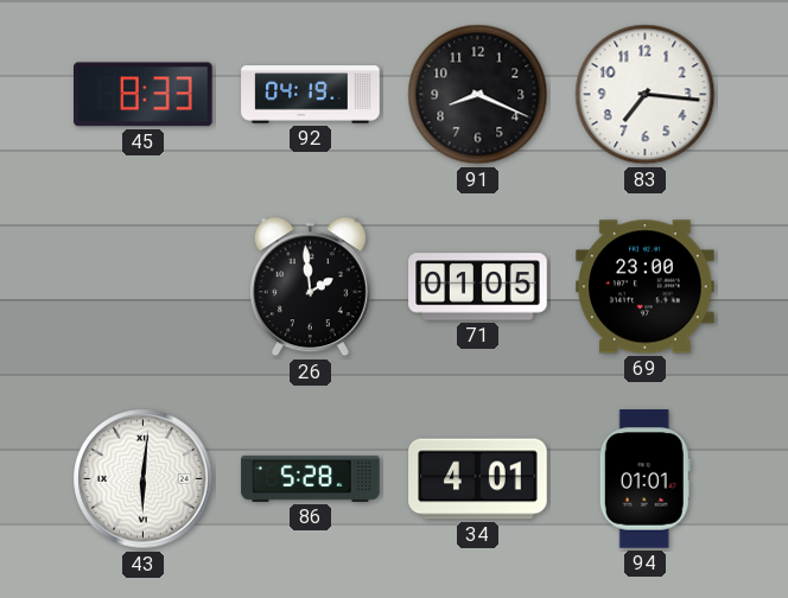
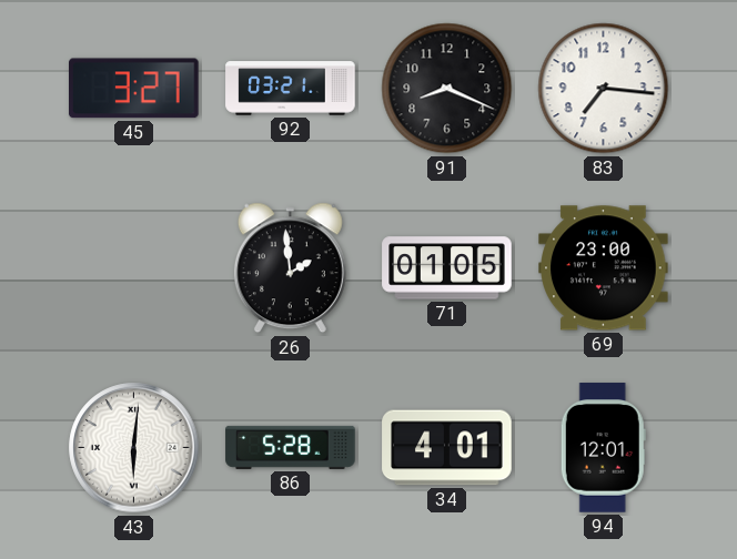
45: 8:33 -> 3:27 (134, 89)
92: 04:19 -> 03:21 (291, 89)
94: 01:01 -> 12:01 (603, 448)
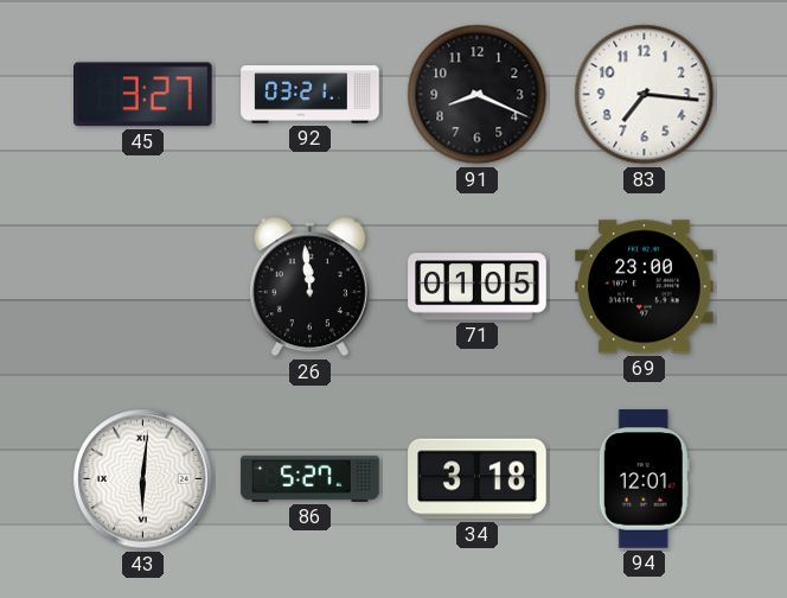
26: 1:59 -> 11:59 (309, 287)
86: 5:28 -> 5:27 (311, 478)
34: 4:01 -> 3:18 (478, 479)
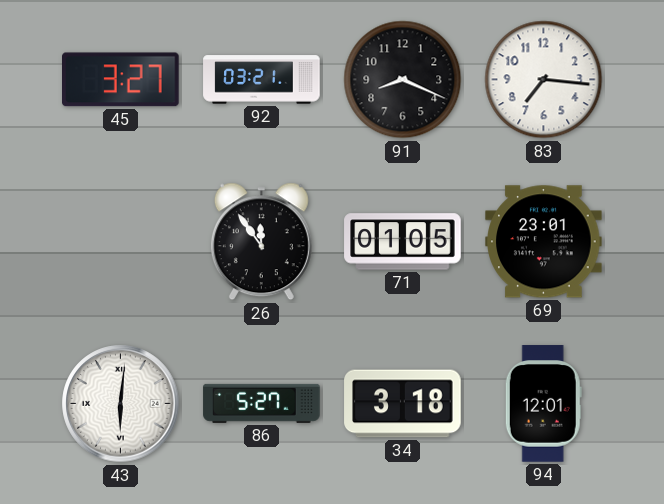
26: 11:59 -> 11:54 (261, 242)
69: 23:00 -> 23:01 (544, 242)
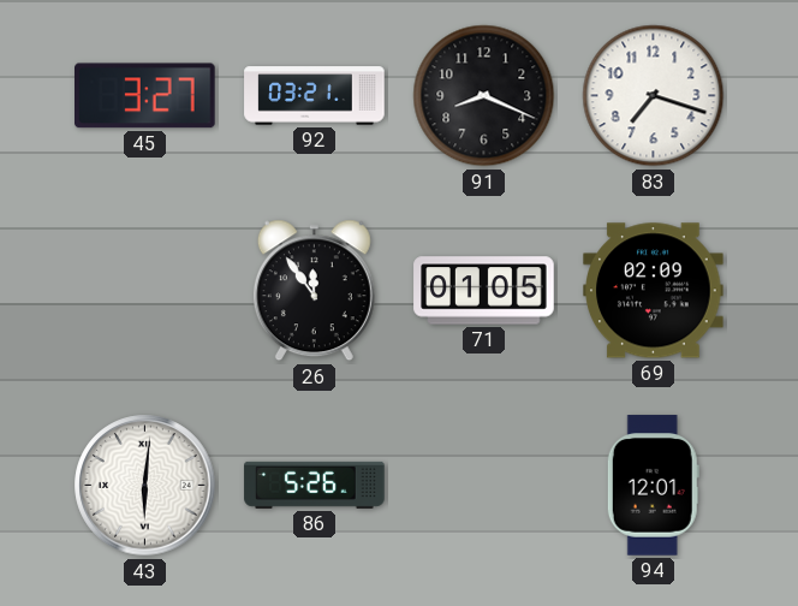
83: 7:16 -> 7:18 (654, 96)
69: 23:01 -> 02:09 (654, 291)
86: 5:27 -> 5:26 (315, 485)
34: 3:18 -> none (403, 404)
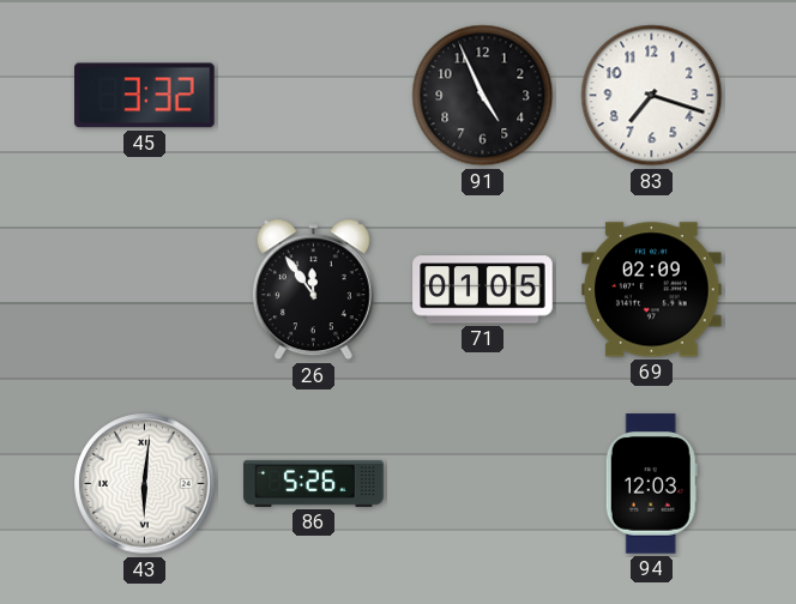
45: 3:27 -> 3:32 (145, 96)
92: 03:21 -> none (315, 96)
91: 8:19 -> 4:56 (483, 96)
94: 12:01 -> 12:03 (651, 484)
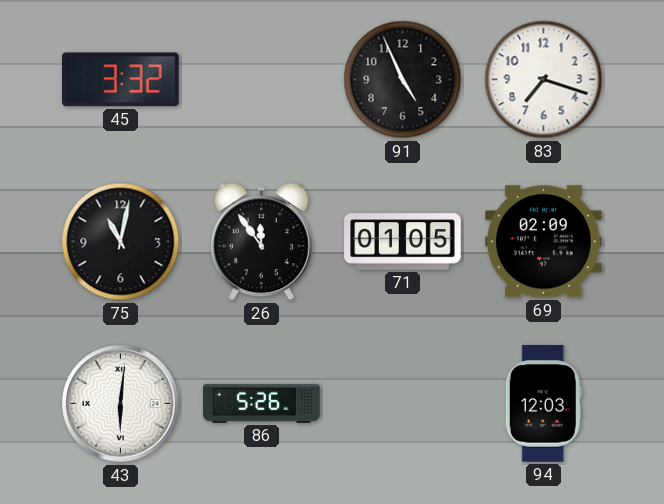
75: none -> 11:02 (121, 242)
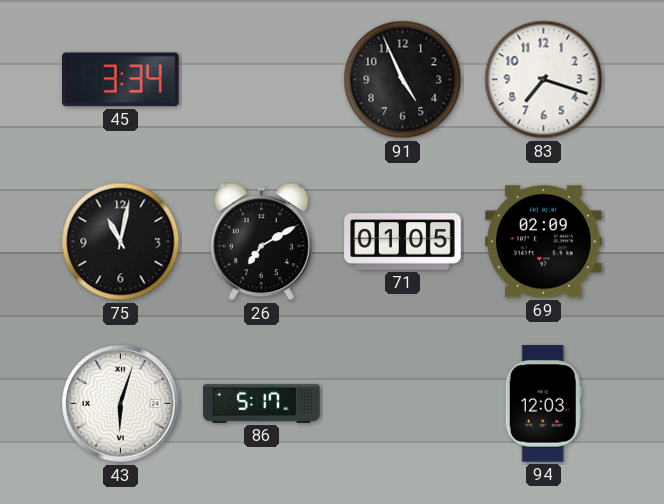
45: 3:32 -> 3:34 (121, 80)
26: 11:54 -> 7:10 (261, 242)
43: 6:01 -> 6:03 (121, 404)
86: 5:26 -> 5:17 (262, 403)
